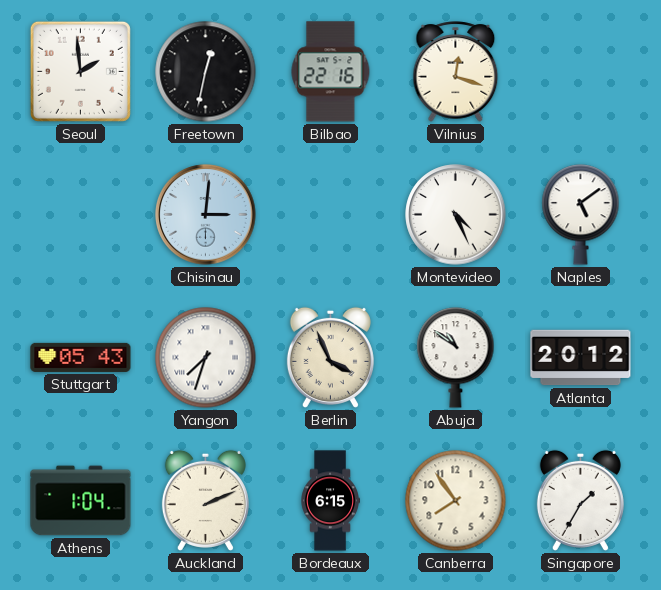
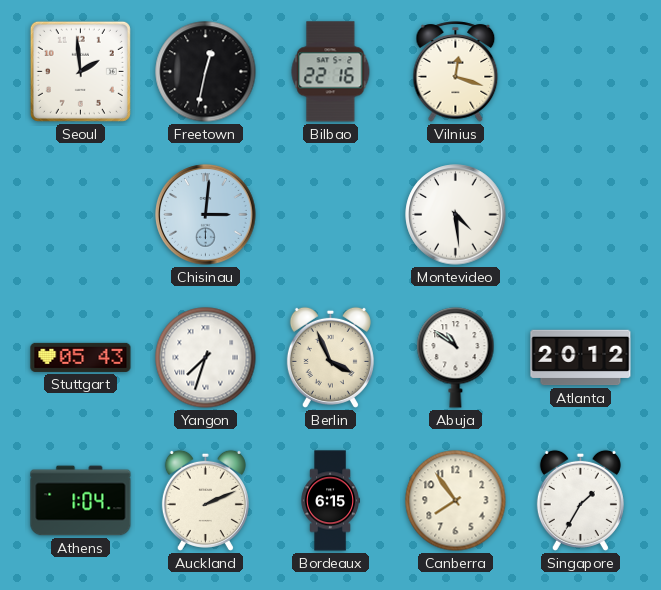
Montevideo: 4:26 -> 4:29 (456, 215)
Naples: 5:09 -> none (581, 215)
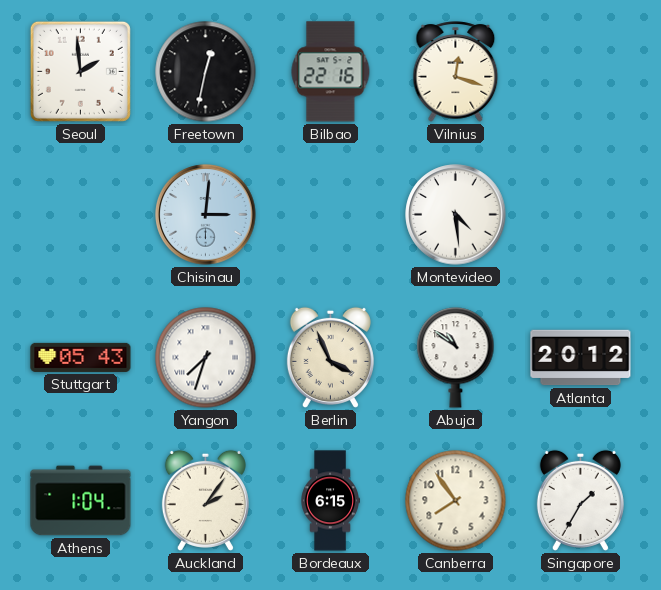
Auckland: 2:11 -> 2:06 (205, 500)
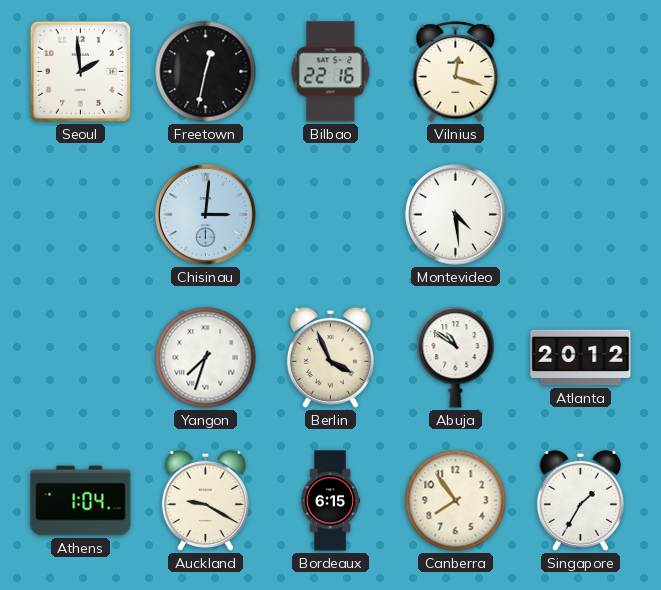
Stuttgart: 05:43 -> none (81, 357)
Auckland: 2:06 -> 9:20 (205, 500)
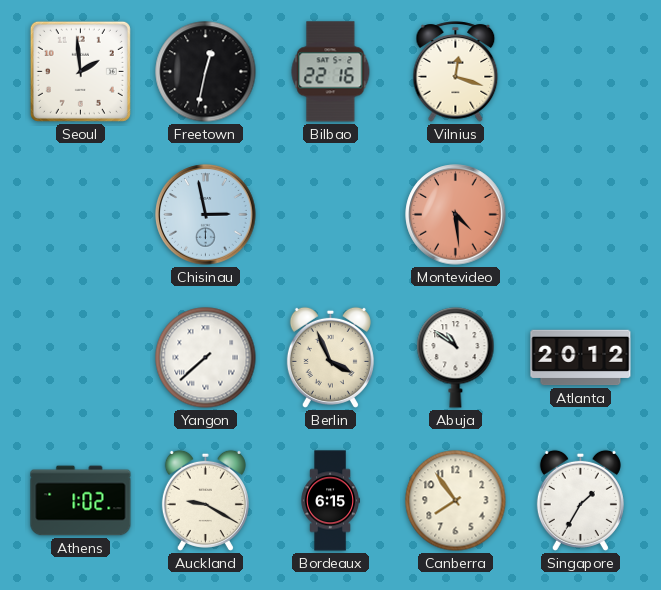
Chisinau: 3:01 -> 2:58 (206, 215)
Montevideo dial: white -> salmon (456, 215)
Yangon: 7:33 -> 7:38 (206, 358)
Athens: 1:04 -> 1:02 (81, 501)
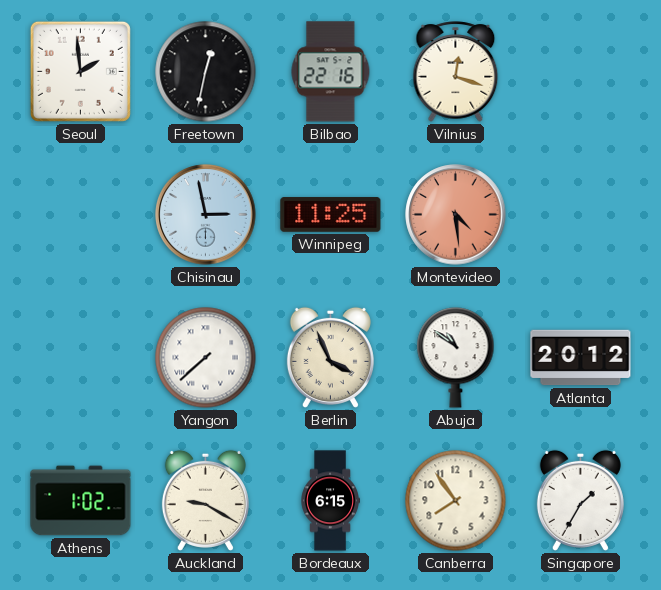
Winnipeg: none -> 11:25 (331, 215)
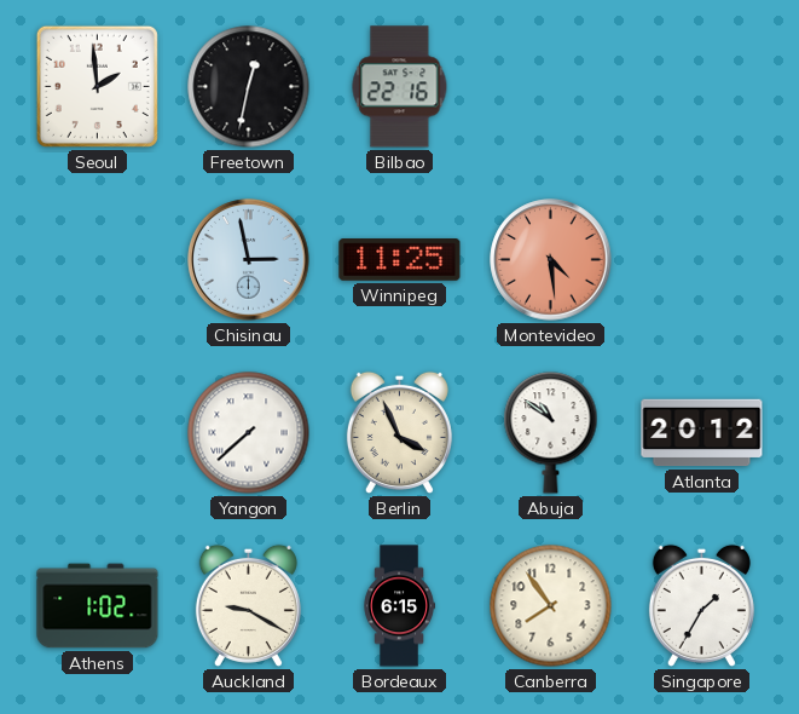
Vilnius: 12:18 -> none (456, 72)
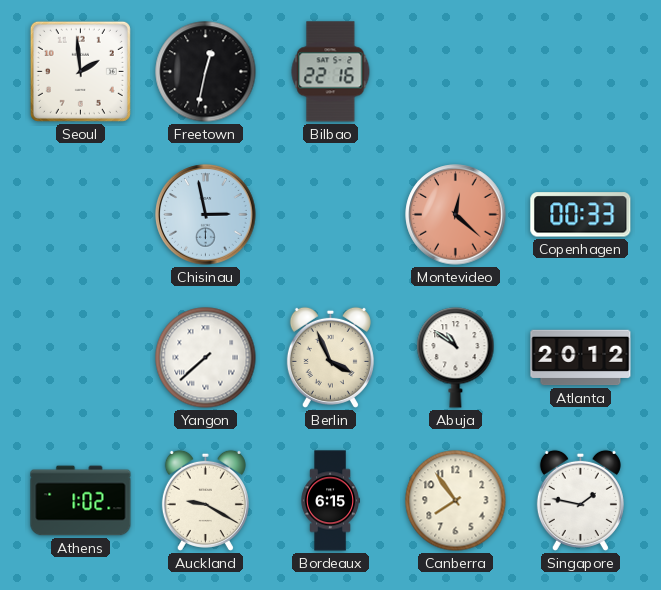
Winnipeg: 11:25 -> none (400, 260)
Montevideo: 4:29 -> 12:22 (456, 215)
Copenhagen: none -> 00:33 (581, 215)
Singapore: 1:35 -> 1:47 (580, 500)
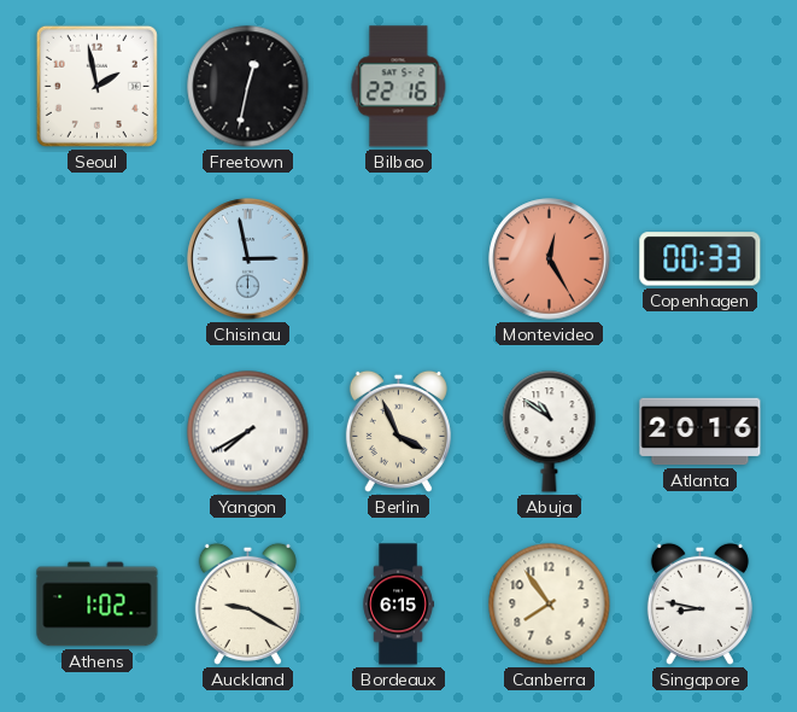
Seoul: 1:59 -> 1:58 (96, 86)
Montevideo: 12:22 -> 12:25 (550, 259)
Yangon: 7:38 -> 7:40 (248, 432)
Atlanta: 20:12 -> 20:16 (701, 432)
Singapore: 1:47 -> 8:47 (699, 603)
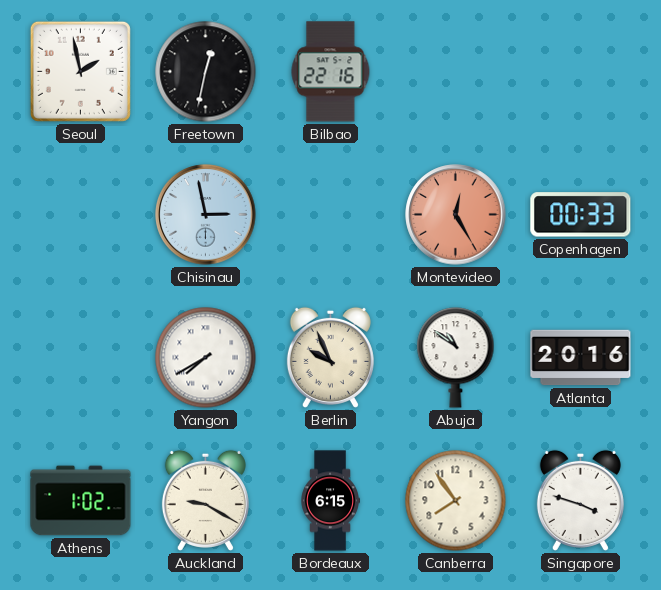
Berlin: 3:56 -> 9:56 (330, 357)
Singapore: 8:47 -> 3:48 (580, 500)
